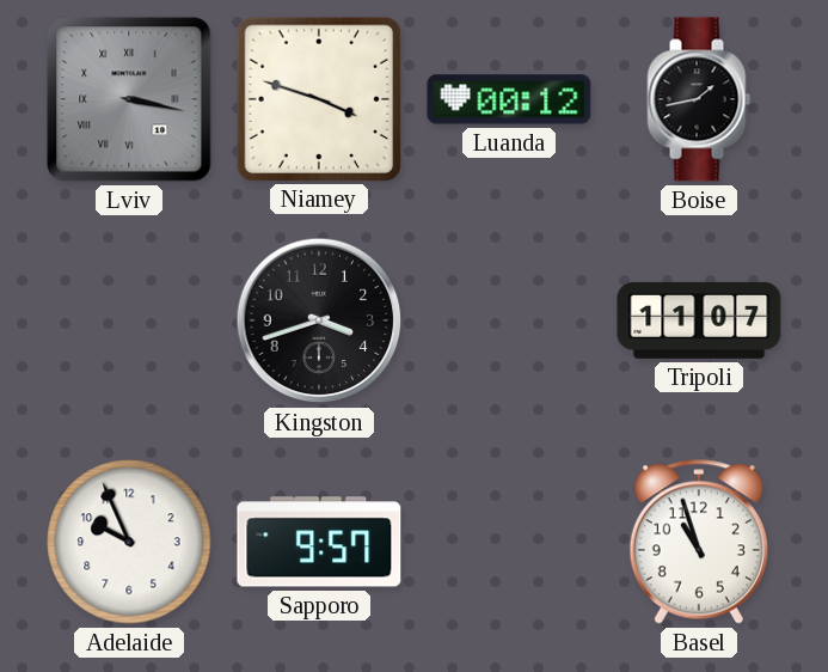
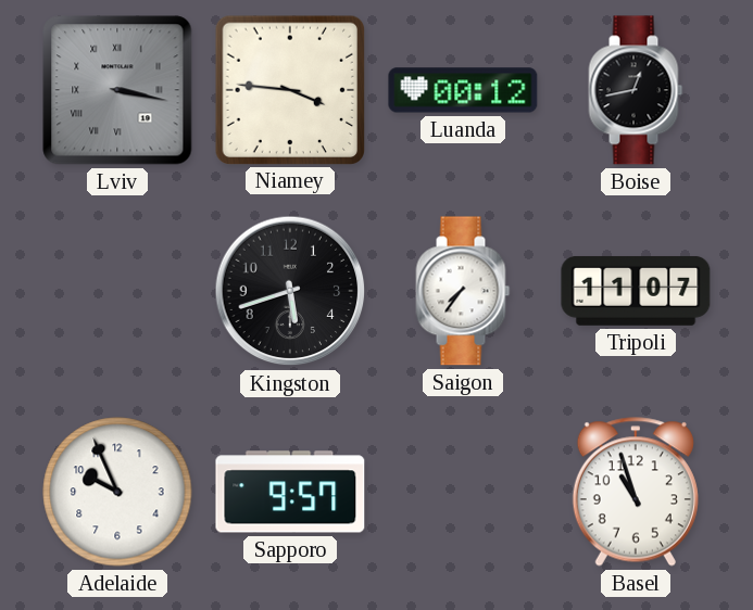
Niamey: 3:48 -> 3:46 (289, 89)
Boise: 1:43 -> 12:43 (636, 90)
Kingston: 3:42 -> 5:42 (290, 291)
Saigon: none -> 7:36 (463, 291)
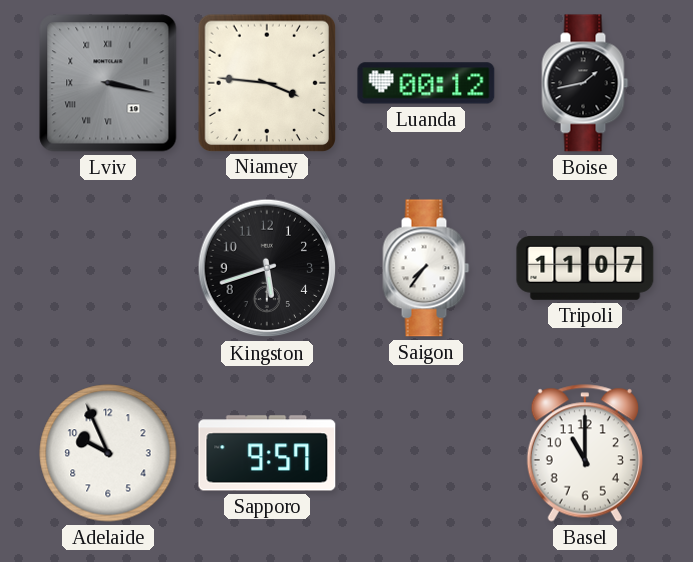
Boise: 12:43 -> 1:43 (585, 83)
Basel: 10:57 -> 11:00 (585, 453)
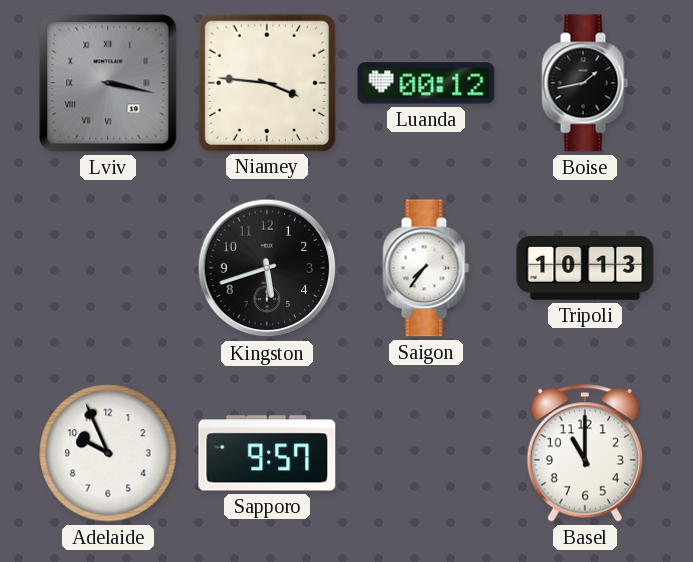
Tripoli: 11:07 -> 10:13 (585, 268)
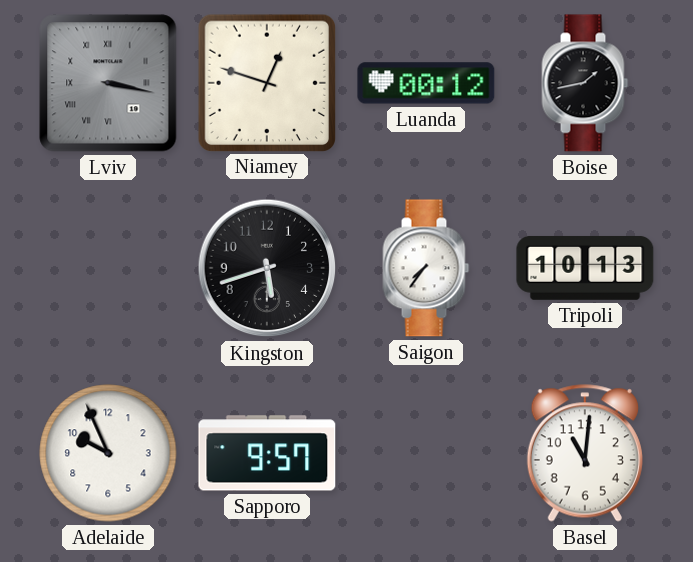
Niamey: 3:46 -> 12:48 (266, 82)
Basel: 11:00 -> 11:01 (585, 453)
